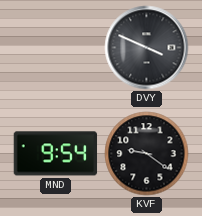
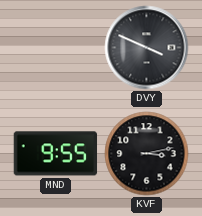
MND: 9:54 -> 9:55 (56, 154)
KVF: 9:21 -> 3:13 (147, 154)
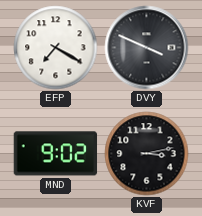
EFP: none -> 7:20 (56, 48)
MND: 9:55 -> 9:02 (56, 154)
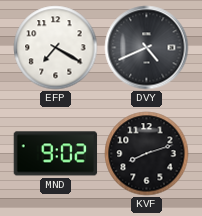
DVY: 3:49 -> 4:41 (147, 48)
KVF: 3:13 -> 8:12 (147, 154)
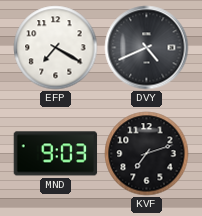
MND: 9:02 -> 9:03 (56, 154)
KVF: 8:12 -> 7:12 (147, 154)
